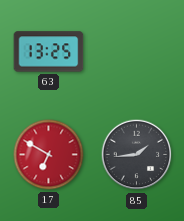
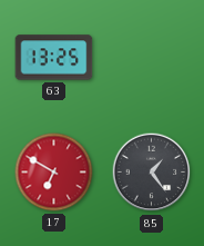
85: 1:44 -> 1:24 (152, 173)
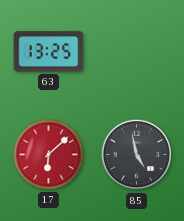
17: 6:50 -> 6:08 (49, 155)
85: 1:24 -> 4:58 (137, 155)
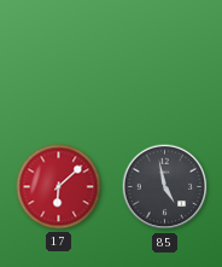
63: 13:25 -> none (49, 52)
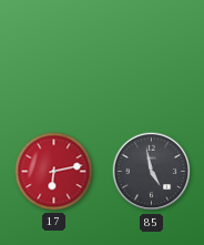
17: 6:08 -> 6:13 (54, 172)
